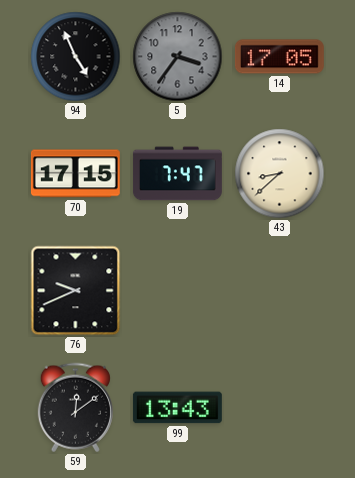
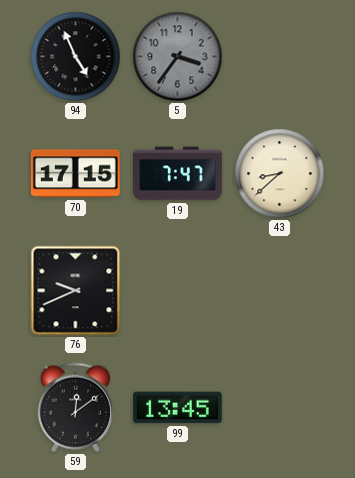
14: 17:05 -> none (279, 57)
99: 13:43 -> 13:45 (177, 408)
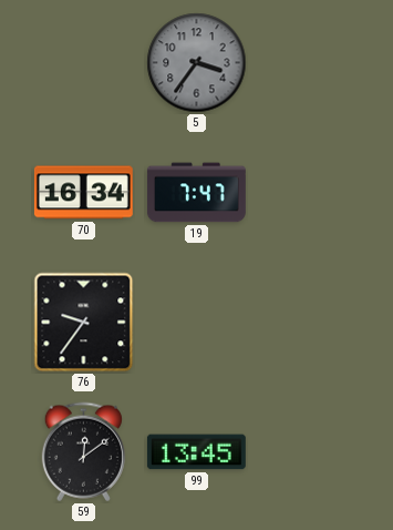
94: 4:56 -> none (76, 57)
70: 17:15 -> 16:34 (83, 193)
43: 8:38 -> none (280, 174)
76: 9:41 -> 9:36 (84, 323)
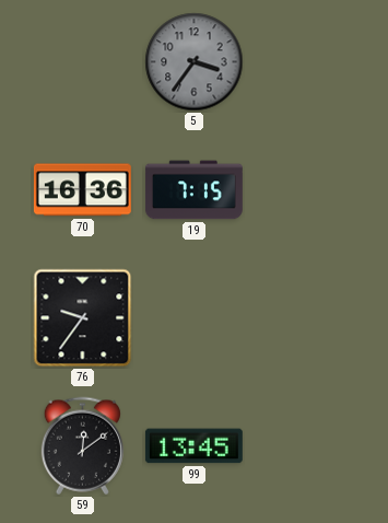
70: 16:34 -> 16:36 (82, 190)
19: 7:47 -> 7:15 (193, 190)
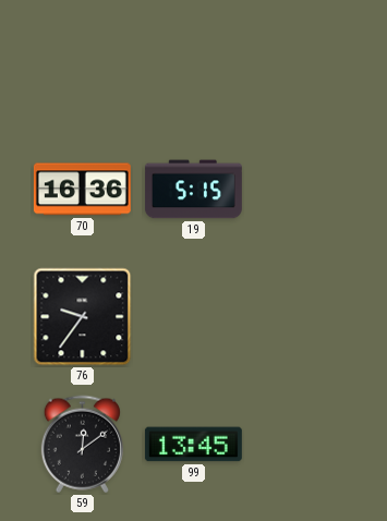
5: 3:36 -> none (195, 62)
19: 7:15 -> 5:15 (193, 190)
